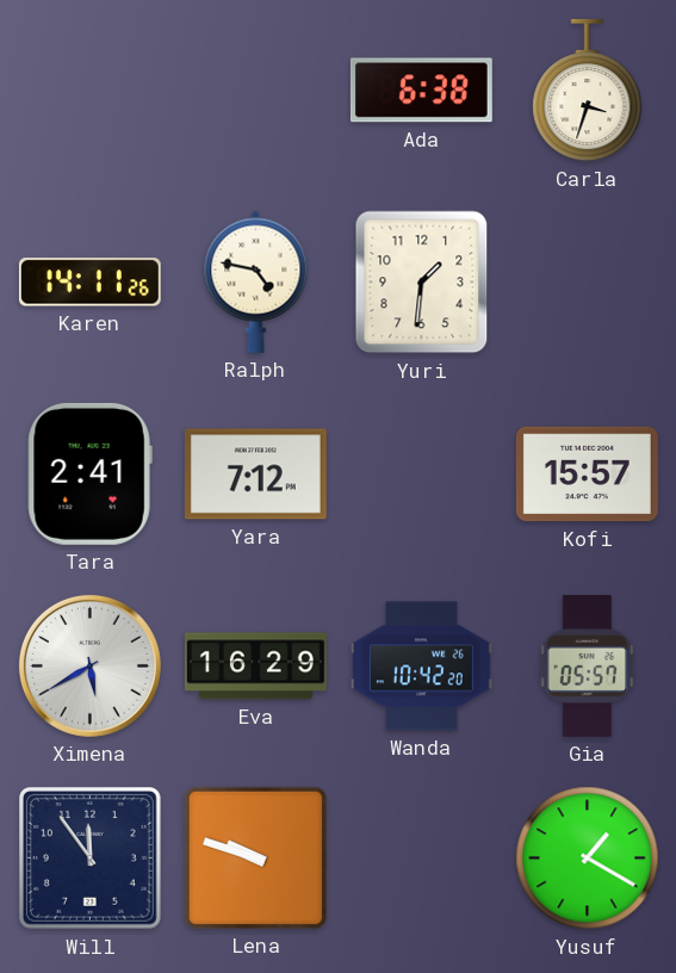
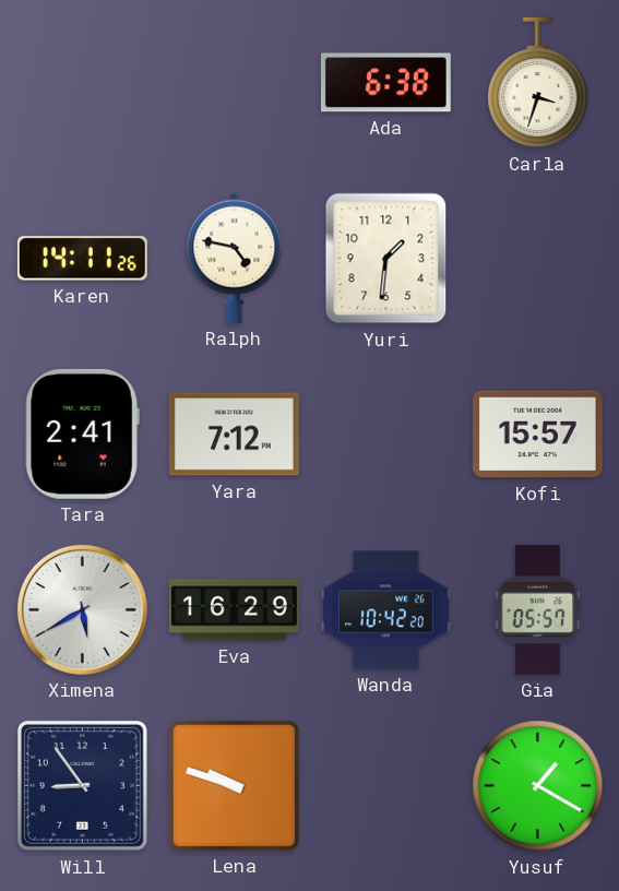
Will: 11:54 -> 8:54 (82, 785)
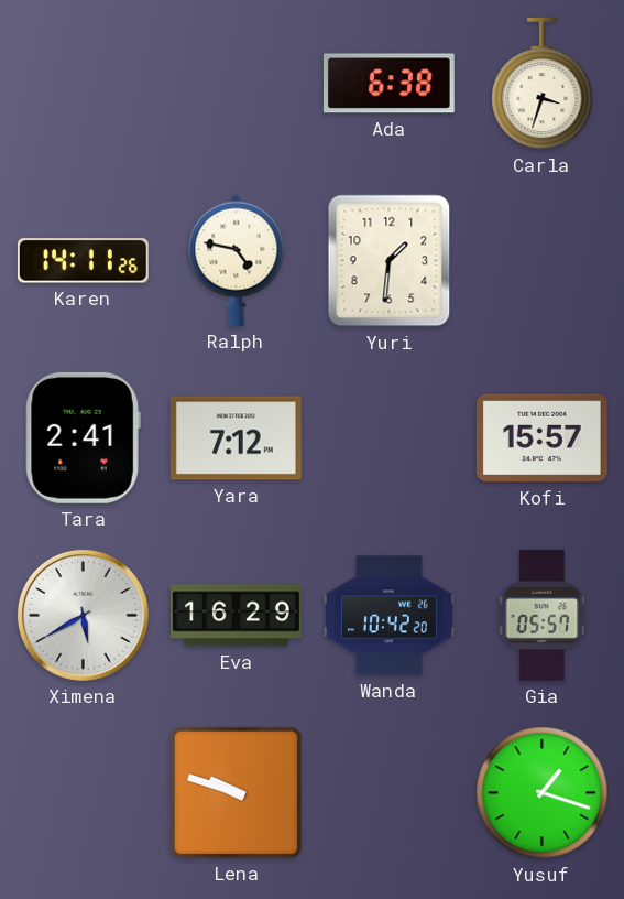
Will: 8:54 -> none (82, 785)
Yusuf: 1:20 -> 1:18 (543, 793)
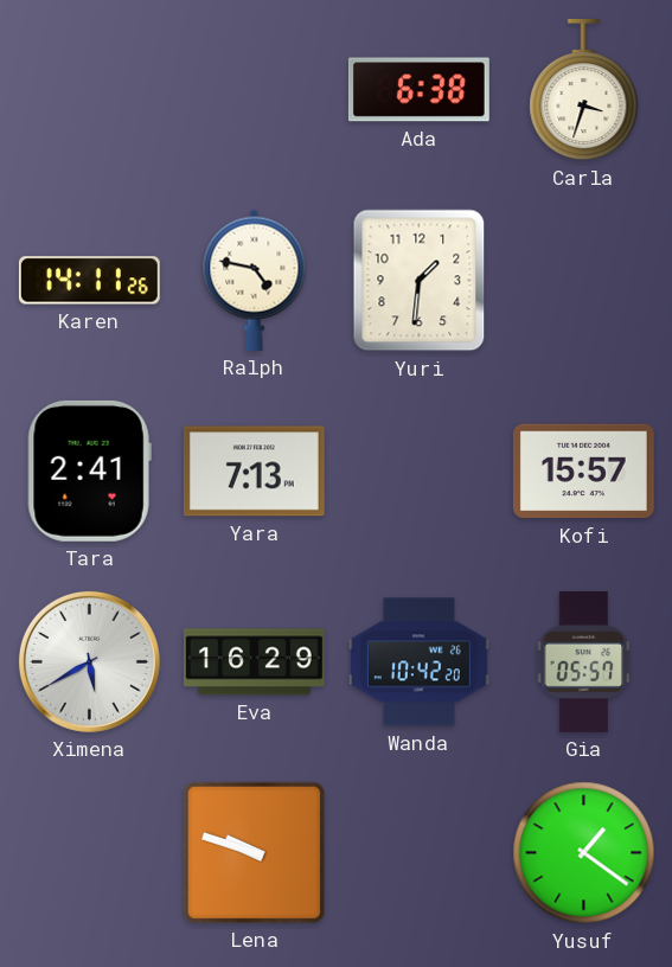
Yara: 7:12 -> 7:13 (254, 472)
Yusuf: 1:18 -> 1:21 (584, 853)
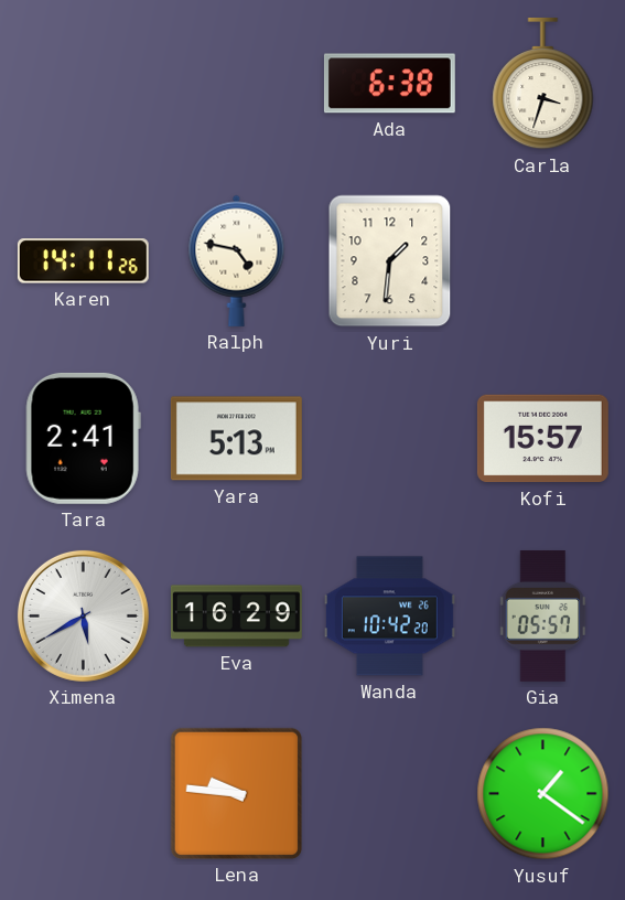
Yara: 7:13 -> 5:13 (236, 439)
Lena: 9:48 -> 9:46 (236, 793)
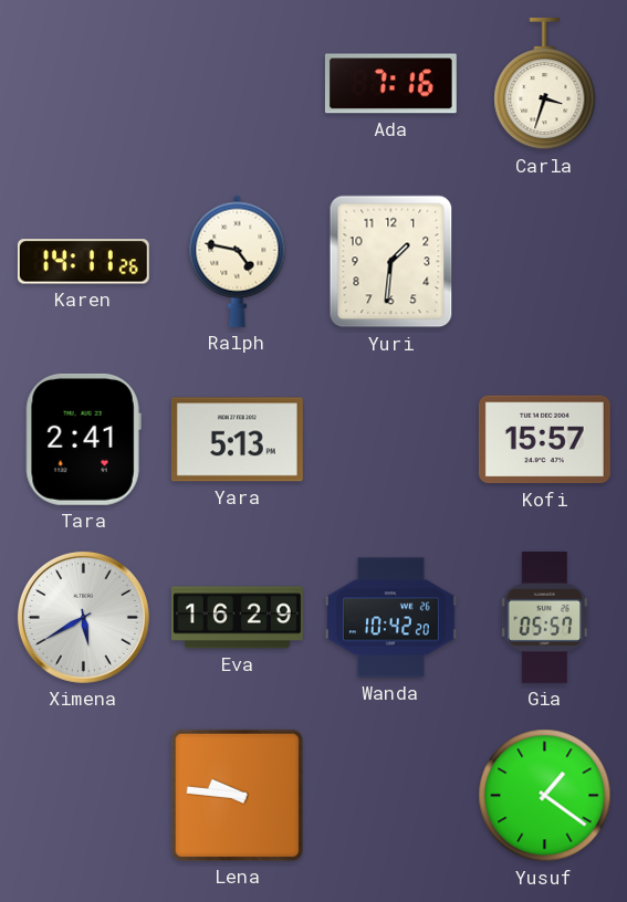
Ada: 6:38 -> 7:16 (390, 84)
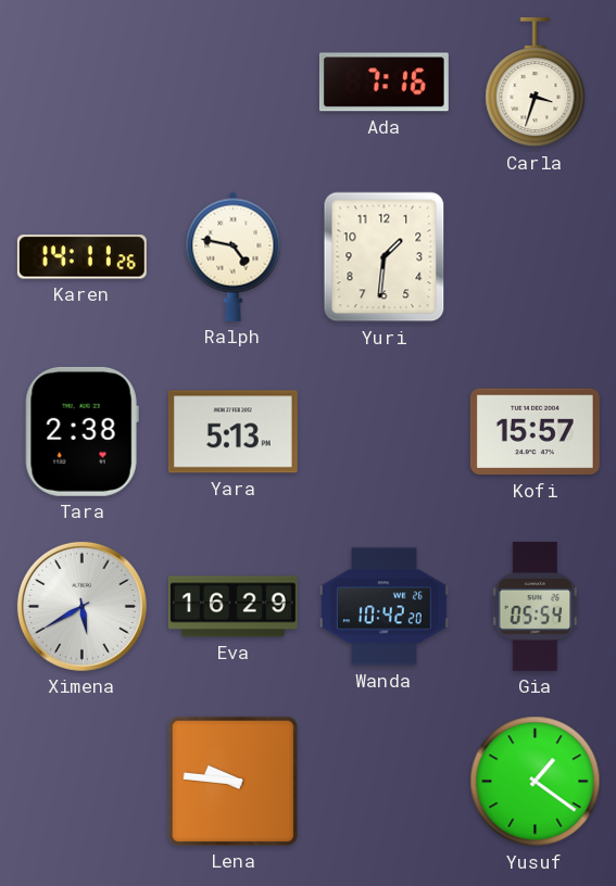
Tara: 2:41 -> 2:38 (81, 431)
Gia: 05:57 -> 05:54 (536, 606)
